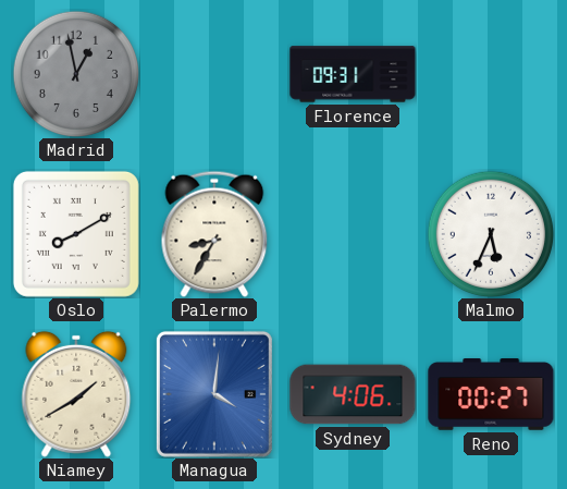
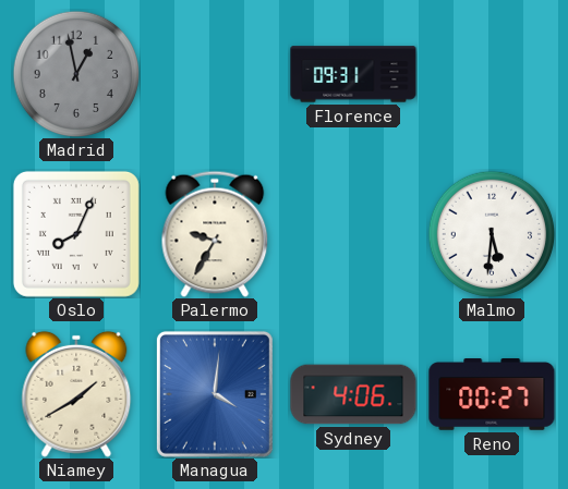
Oslo: 8:10 -> 8:04 (76, 234)
Palermo: 8:35 -> 9:35 (215, 234)
Malmo: 5:34 -> 5:31 (491, 233)
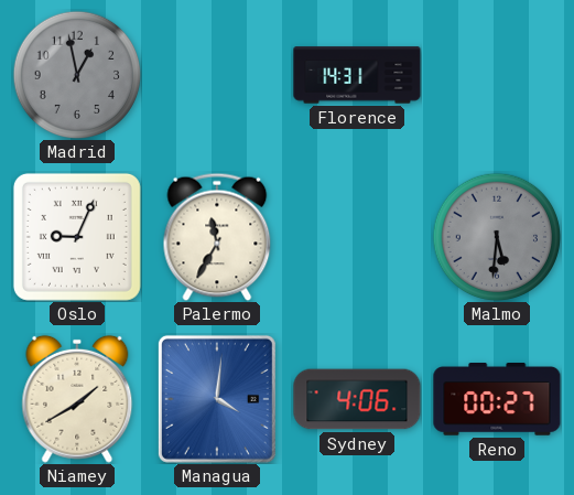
Florence: 09:31 -> 14:31 (357, 75)
Oslo: 8:04 -> 9:04 (77, 237)
Palermo: 9:35 -> 11:35 (217, 237)
Malmo dial: white -> grey (496, 236)
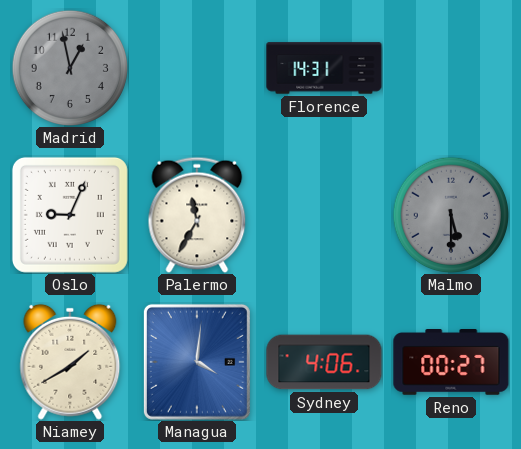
Malmo: 5:31 -> 5:30 (450, 214)
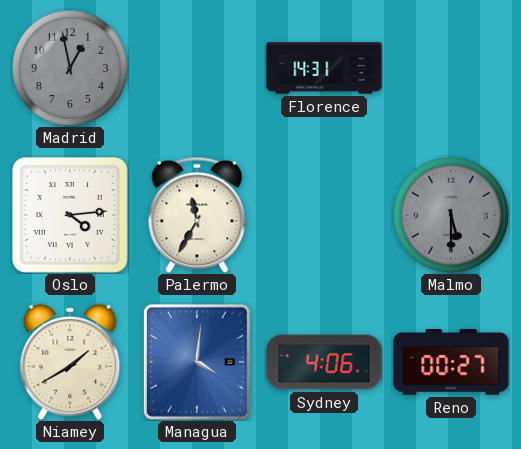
Oslo: 9:04 -> 4:14 (70, 215)
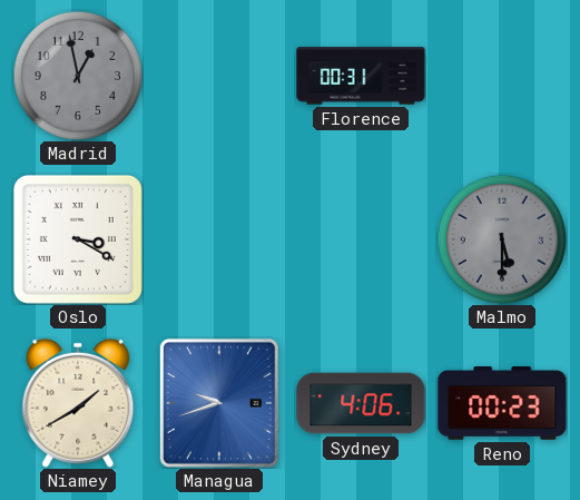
Florence: 14:31 -> 00:31 (361, 76)
Oslo: 4:14 -> 3:20 (78, 239)
Palermo: 11:35 -> none (197, 215)
Managua: 4:01 -> 9:42 (219, 403)
Reno: 00:27 -> 00:23 (502, 403)
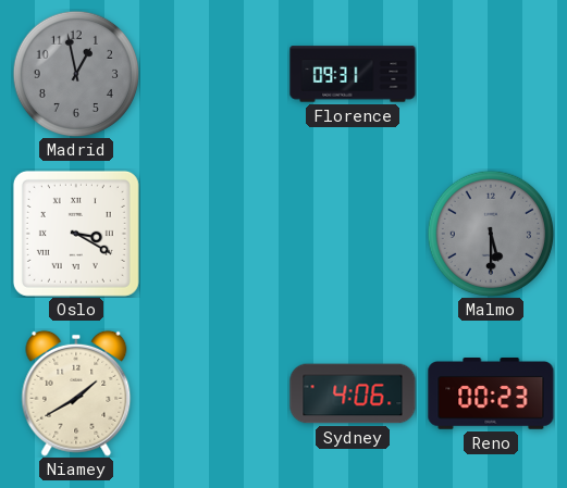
Florence: 00:31 -> 09:31 (353, 74)
Managua: 9:42 -> none (219, 403)
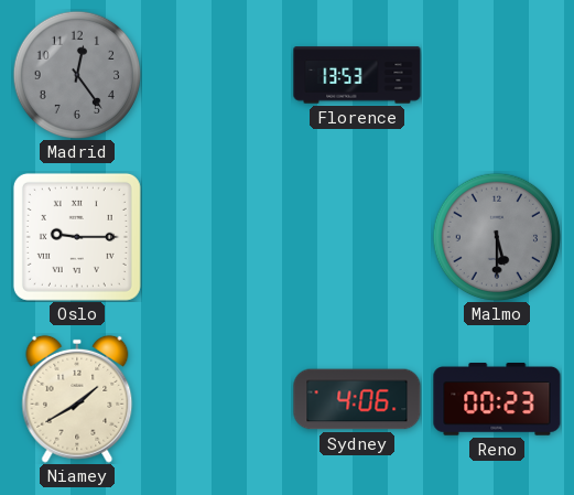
Madrid: 12:58 -> 12:24 (76, 74)
Florence: 09:31 -> 13:53 (357, 75)
Oslo: 3:20 -> 9:15 (77, 237)
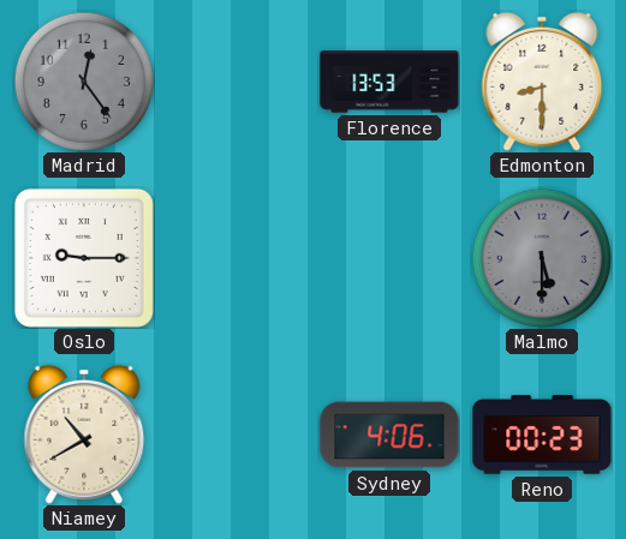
Edmonton: none -> 8:30 (542, 82)
Niamey: 1:40 -> 10:40 (84, 435)
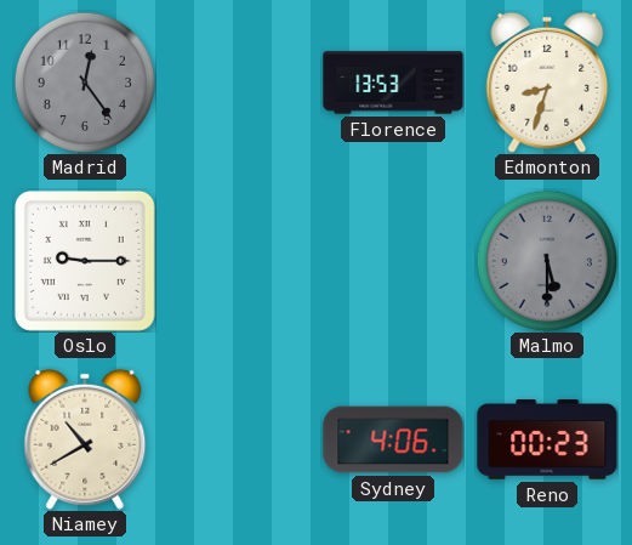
Edmonton: 8:30 -> 8:33 (547, 83)
